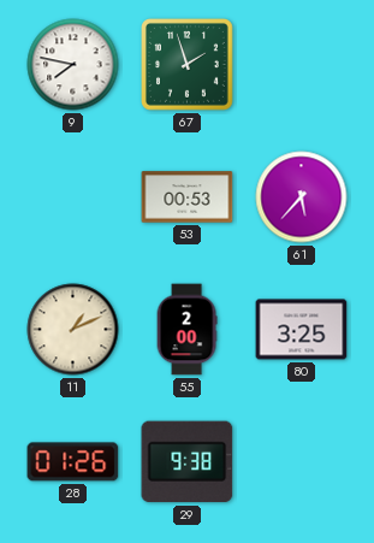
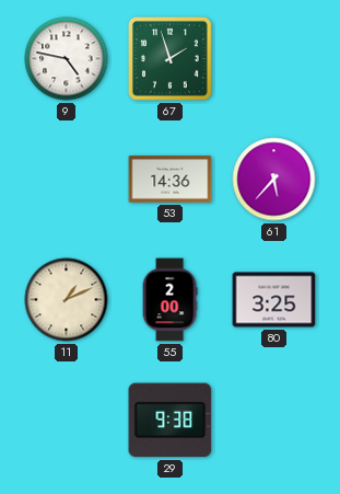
9: 7:47 -> 4:47 (67, 59)
53: 00:53 -> 14:36 (171, 180)
28: 01:26 -> none (73, 462)
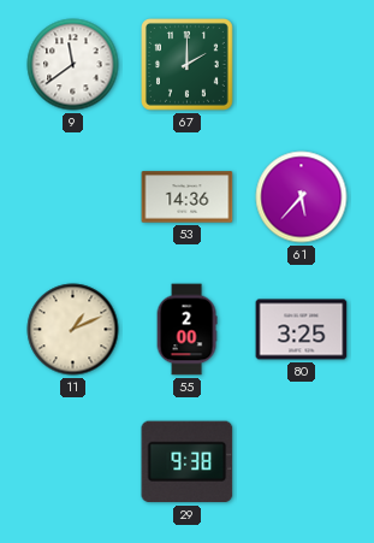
9: 4:47 -> 11:39 (73, 65)
67: 1:57 -> 2:00 (188, 65)
